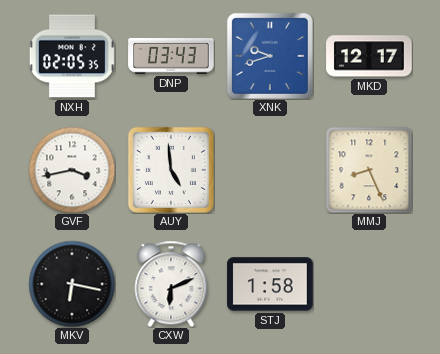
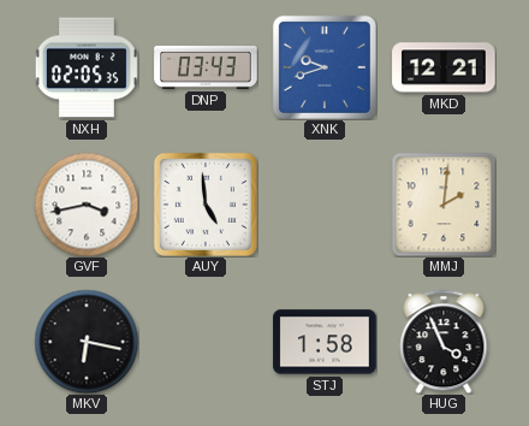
MKD: 12:17 -> 12:21 (444, 67)
MMJ: 8:26 -> 2:01 (444, 205)
CXW: 6:11 -> none (171, 284)
HUG: none -> 3:56 (444, 342)
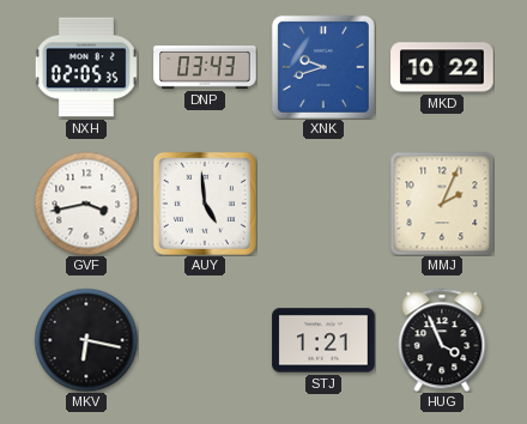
MKD: 12:21 -> 10:22 (442, 67)
MMJ: 2:01 -> 2:04 (442, 204)
STJ: 1:58 -> 1:21 (323, 340)
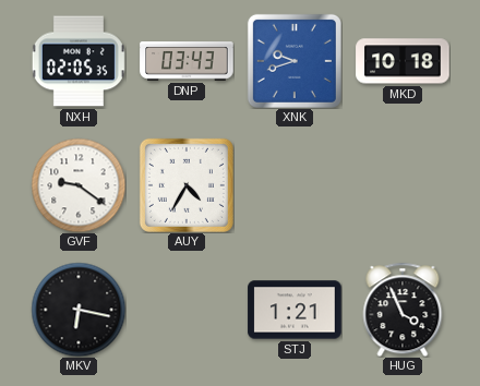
MKD: 10:22 -> 10:18 (403, 61)
GVF: 3:43 -> 9:21 (79, 185)
AUY: 4:59 -> 4:35 (187, 185)
MMJ: 2:04 -> none (442, 204)
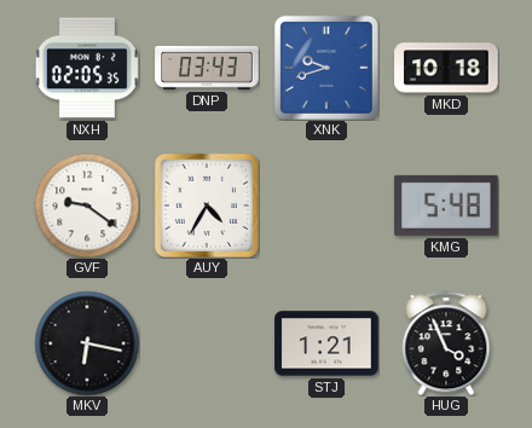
KMG: none -> 5:48 (446, 206)
